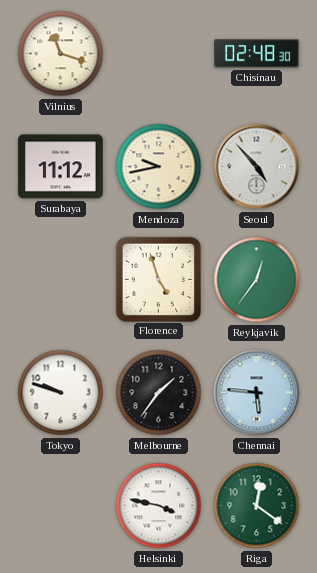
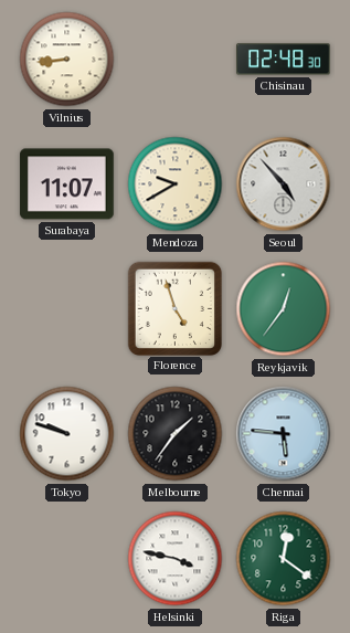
Vilnius: 11:18 -> 8:44 (67, 60)
Surabaya: 11:12 -> 11:07 (67, 184)
Mendoza: 9:43 -> 9:40 (176, 184)
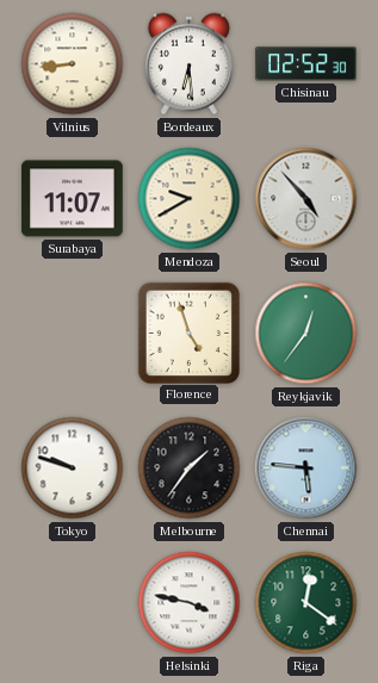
Bordeaux: none -> 6:29 (188, 64)
Chisinau: 02:48 -> 02:52 (306, 64)
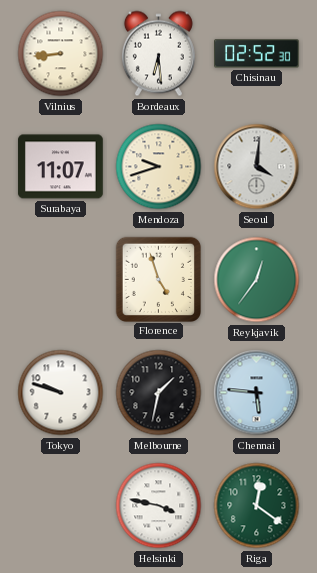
Mendoza: 9:40 -> 9:42 (159, 167)
Seoul: 4:53 -> 4:01 (257, 167)
Melbourne: 1:36 -> 1:32 (159, 393)
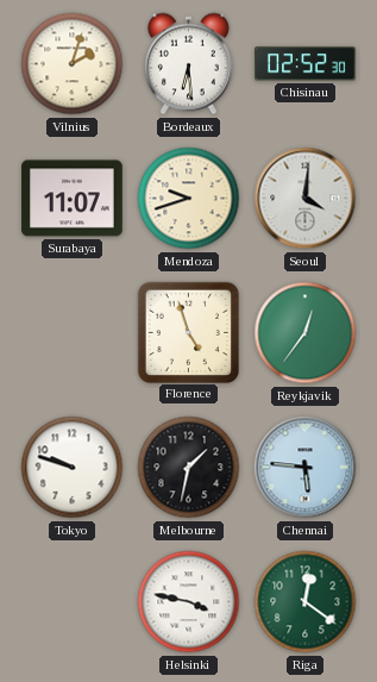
Vilnius: 8:44 -> 2:03 (73, 64)
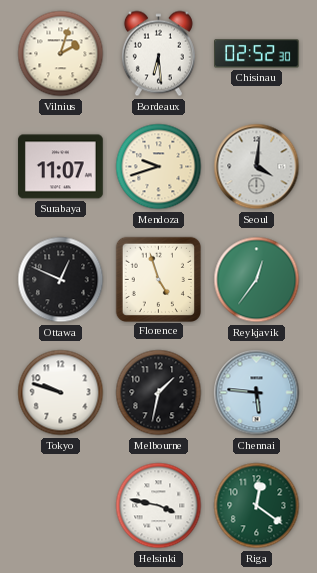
Ottawa: none -> 12:49 (61, 280)
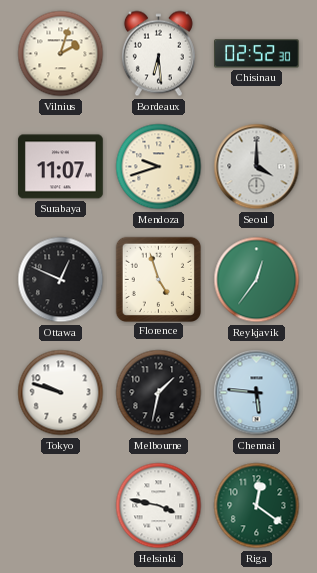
Seoul: 4:01 -> 4:00 (257, 167)
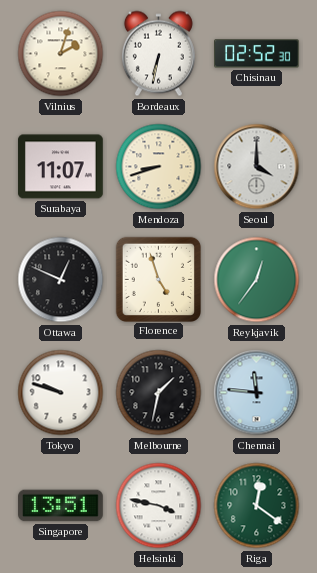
Bordeaux: 6:29 -> 6:32 (158, 54)
Mendoza: 9:42 -> 8:42 (159, 167)
Chennai: 5:46 -> 11:46 (257, 393)
Singapore: none -> 13:51 (61, 506)
